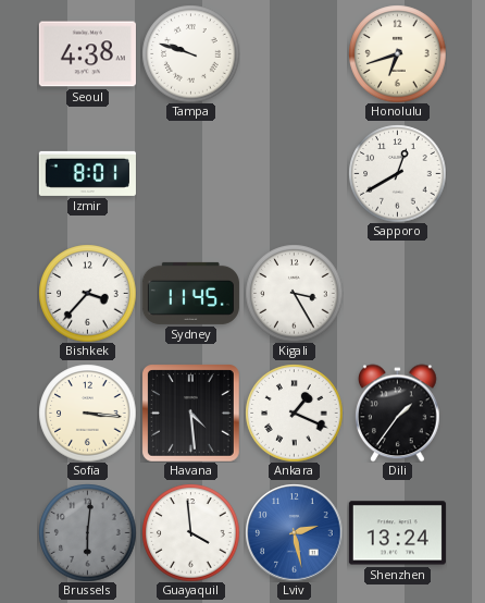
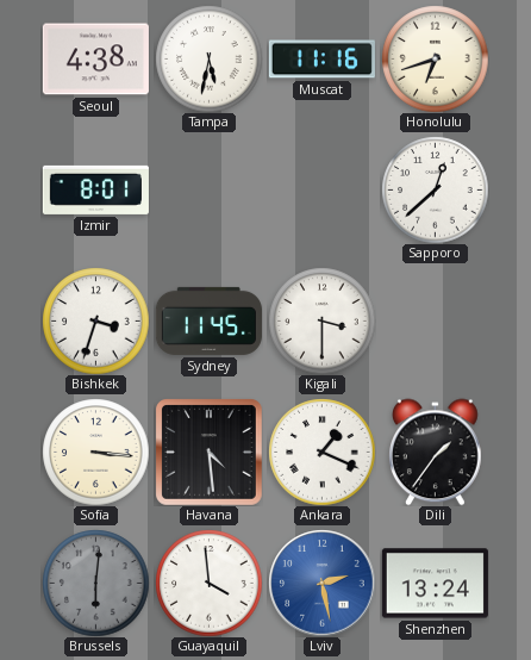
Tampa: 9:48 -> 5:32 (208, 58)
Muscat: none -> 11:16 (321, 60)
Sapporo: 12:40 -> 12:38 (435, 189)
Bishkek: 3:37 -> 3:33 (95, 320)
Kigali: 3:25 -> 3:30 (321, 320)
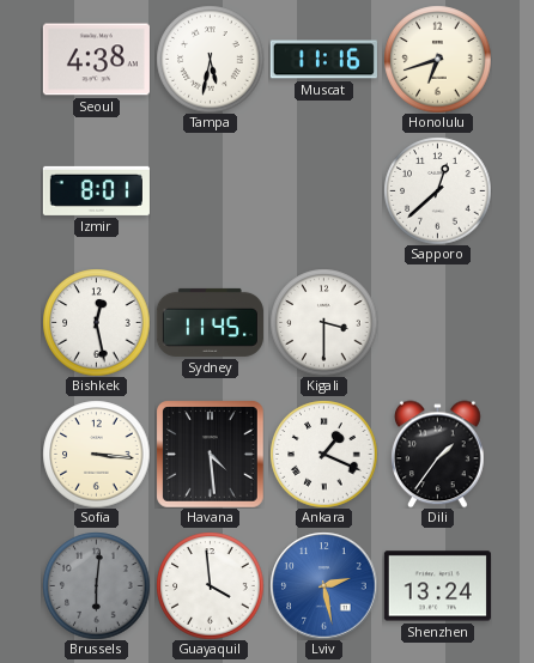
Bishkek: 3:33 -> 12:28 (96, 322)
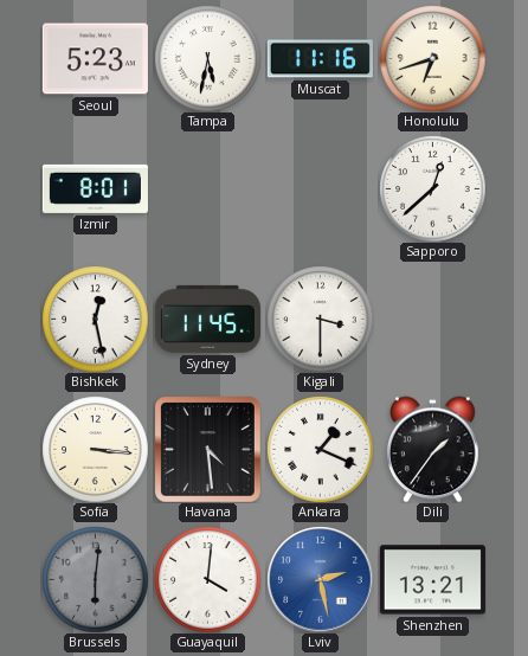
Seoul: 4:38 -> 5:23 (95, 59)
Guayaquil: 3:59 -> 4:01 (207, 579)
Shenzhen: 13:24 -> 13:21 (432, 580)
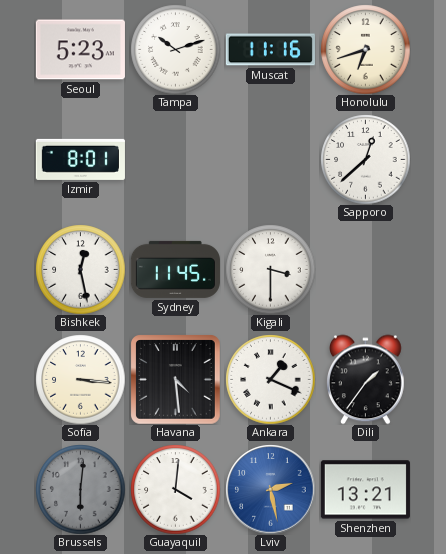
Tampa: 5:32 -> 10:12 (175, 49)
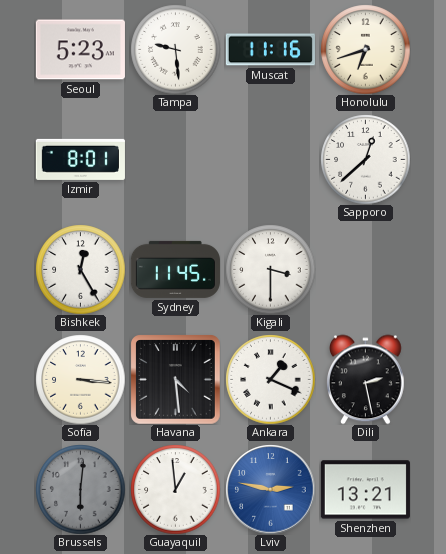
Tampa: 10:12 -> 9:29 (175, 49)
Bishkek: 12:28 -> 12:25 (80, 269)
Dili: 1:36 -> 2:28 (366, 379)
Guayaquil: 4:01 -> 12:59 (175, 489)
Lviv: 2:28 -> 2:47 (270, 489)
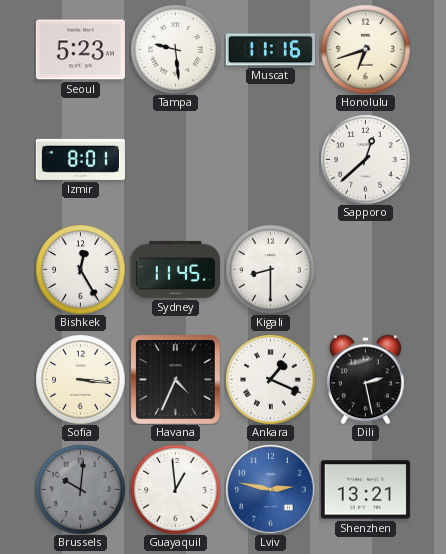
Kigali: 3:30 -> 8:30 (270, 269)
Havana: 4:29 -> 4:34 (176, 380)
Brussels: 6:01 -> 10:01 (80, 489)
